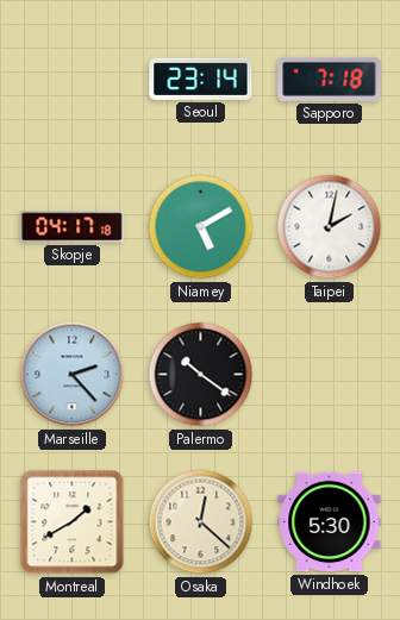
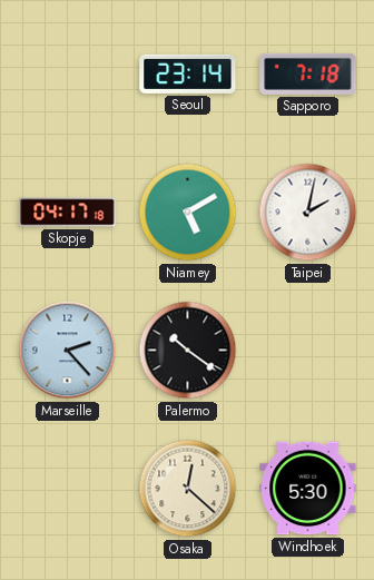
Montreal: 1:40 -> none (73, 522)
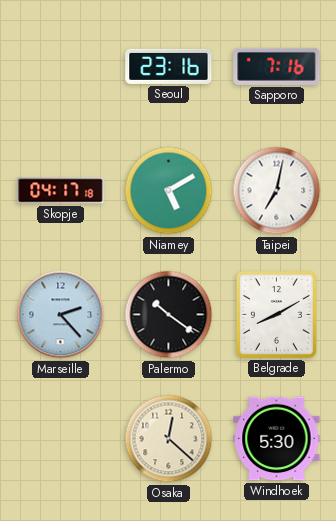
Seoul: 23:14 -> 23:16 (169, 66)
Sapporo: 7:18 -> 7:16 (277, 66)
Taipei: 2:02 -> 7:02 (277, 191)
Belgrade: none -> 8:10 (276, 314)
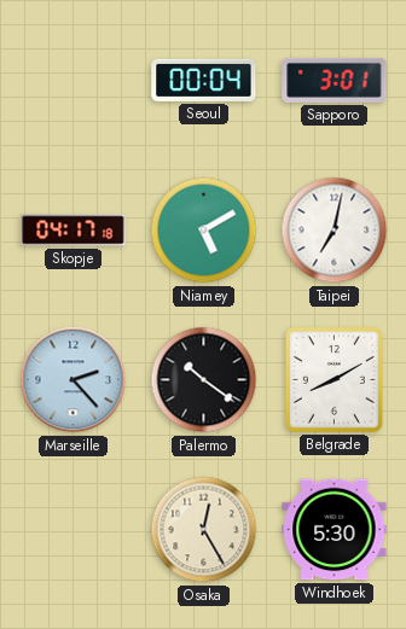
Seoul: 23:16 -> 00:04 (204, 80)
Sapporo: 7:16 -> 3:01 (335, 80)
Osaka: 12:22 -> 12:25 (204, 530)
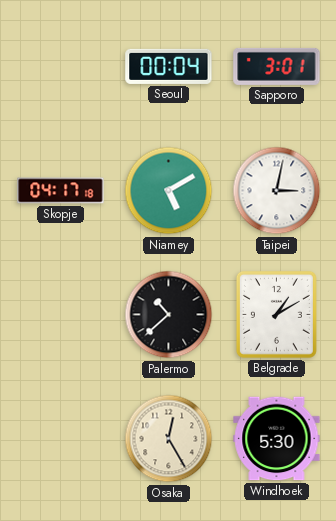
Taipei: 7:02 -> 3:02 (277, 191)
Marseille: 2:23 -> none (74, 380)
Palermo: 10:21 -> 10:38 (169, 315)
Belgrade: 8:10 -> 1:10 (276, 314)
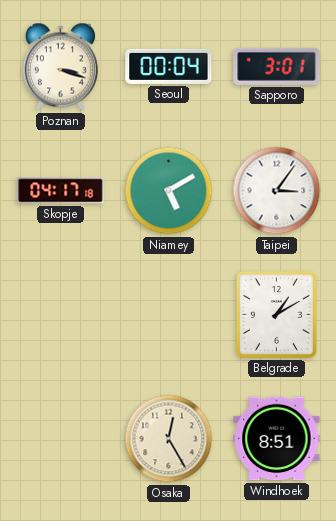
Poznan: none -> 3:18 (60, 67)
Taipei: 3:02 -> 3:06 (277, 191)
Palermo: 10:38 -> none (169, 315)
Windhoek: 5:30 -> 8:51 (277, 439)
